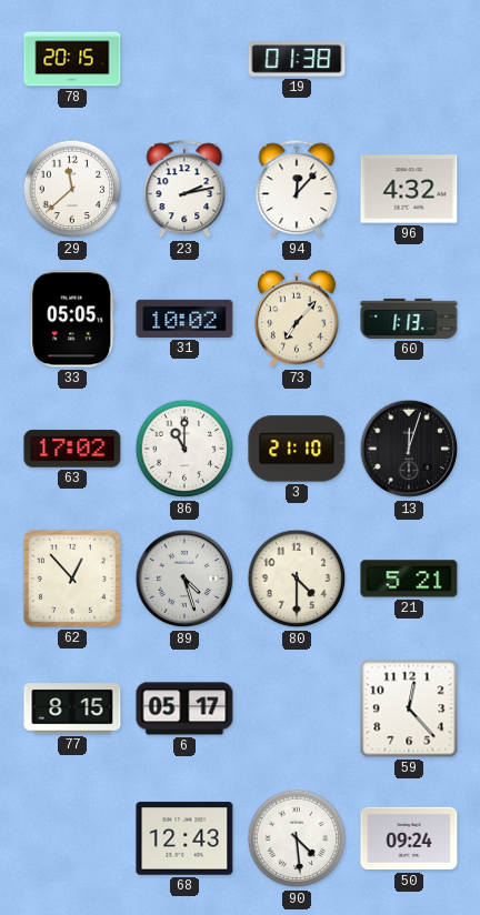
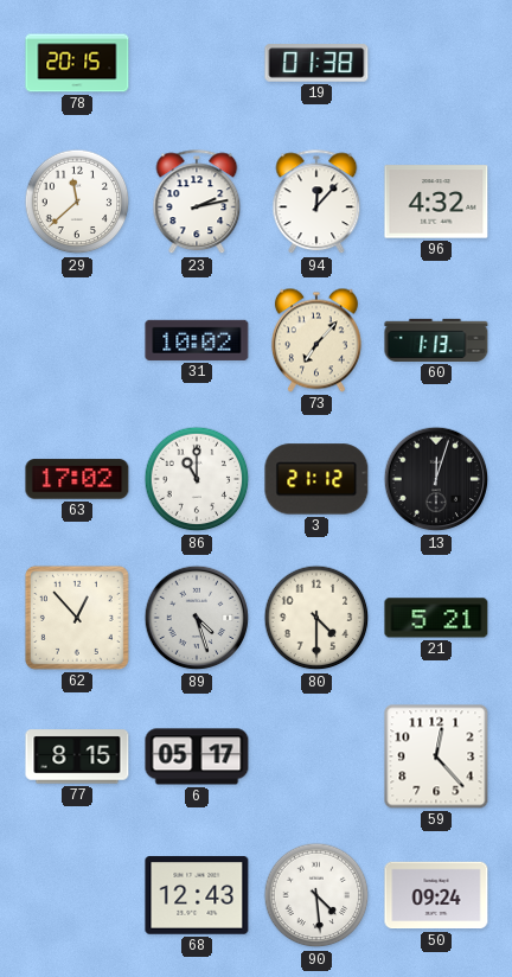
33: 05:05 -> none (72, 319)
3: 21:10 -> 21:12 (316, 479)
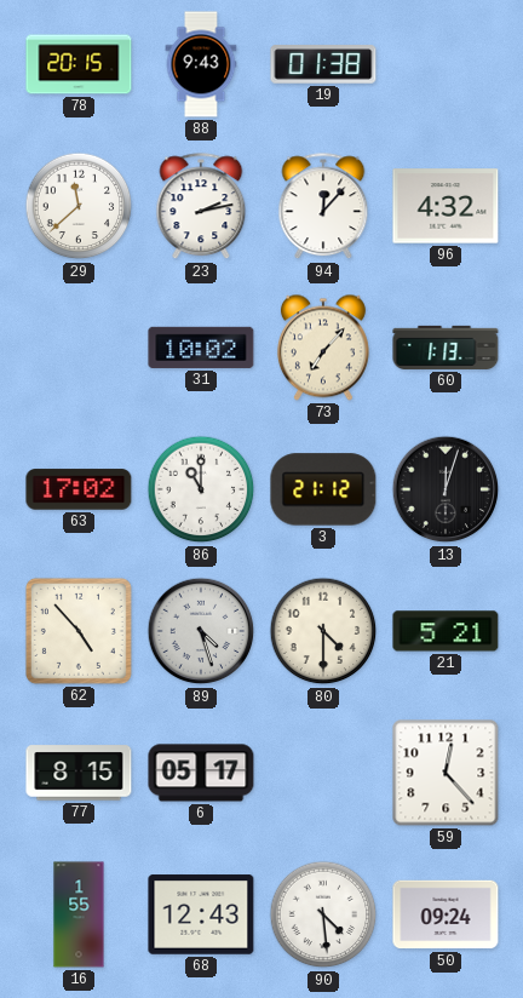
88: none -> 9:43 (201, 64)
62: 12:53 -> 4:53 (79, 631)
16: none -> 1:55 (79, 914)
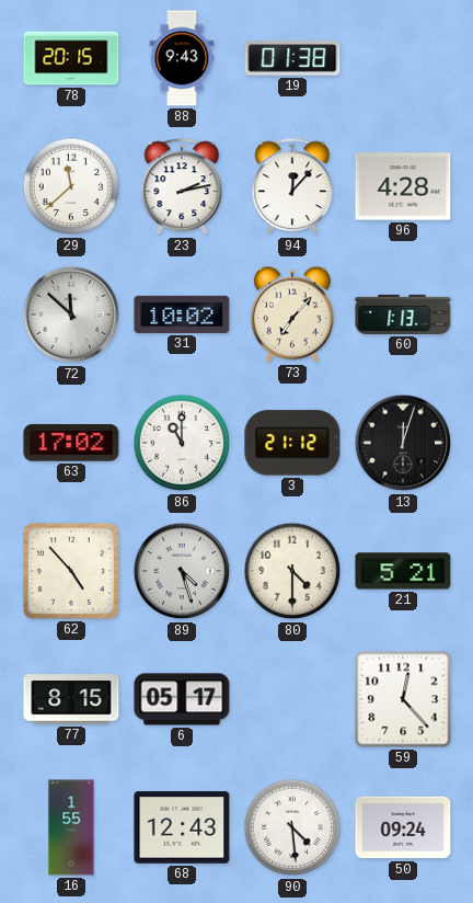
96: 4:32 -> 4:28 (403, 186)
72: none -> 11:52 (71, 315)
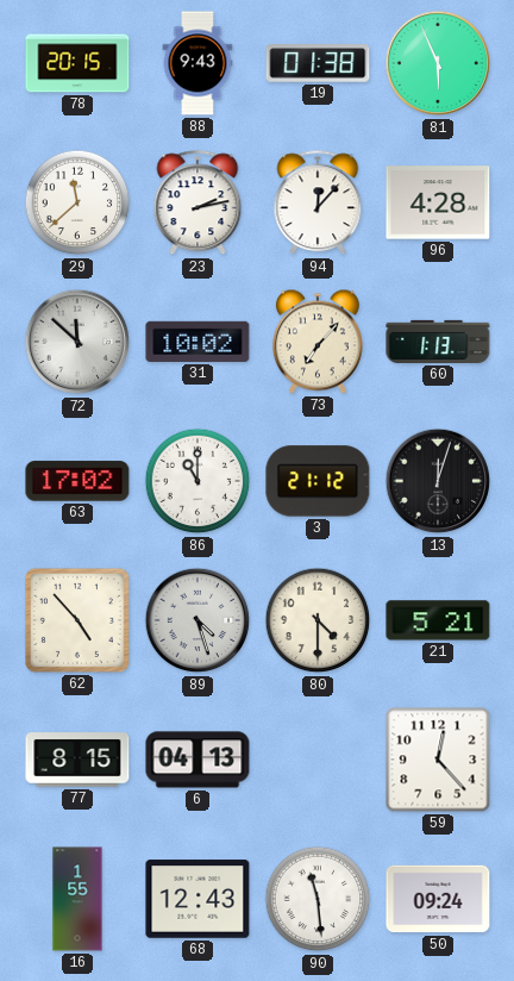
81: none -> 5:56 (438, 63)
6: 05:17 -> 04:13 (198, 760)
90: 4:29 -> 11:29 (318, 899)
